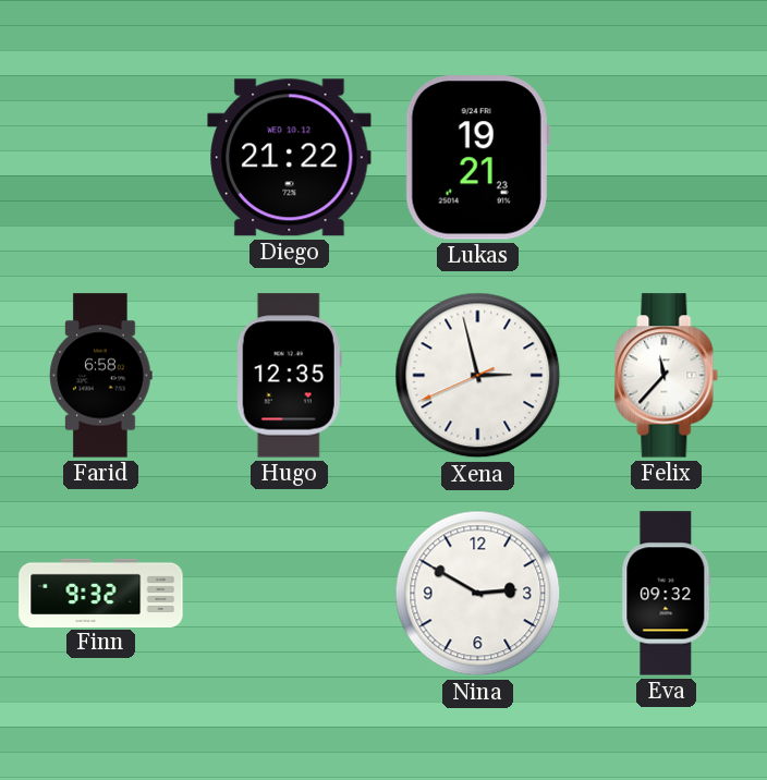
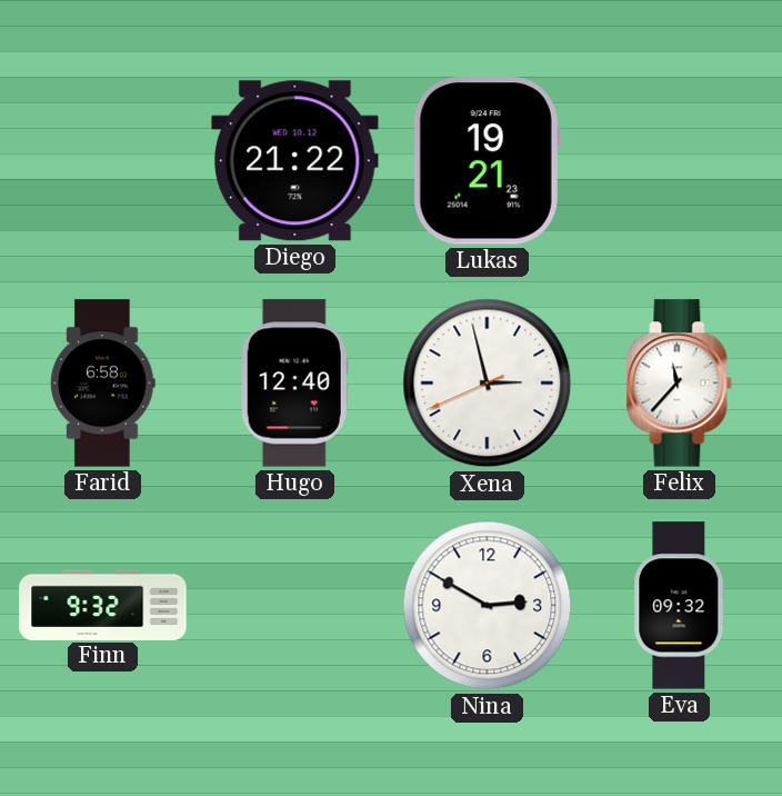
Hugo: 12:35 -> 12:40 (294, 384)
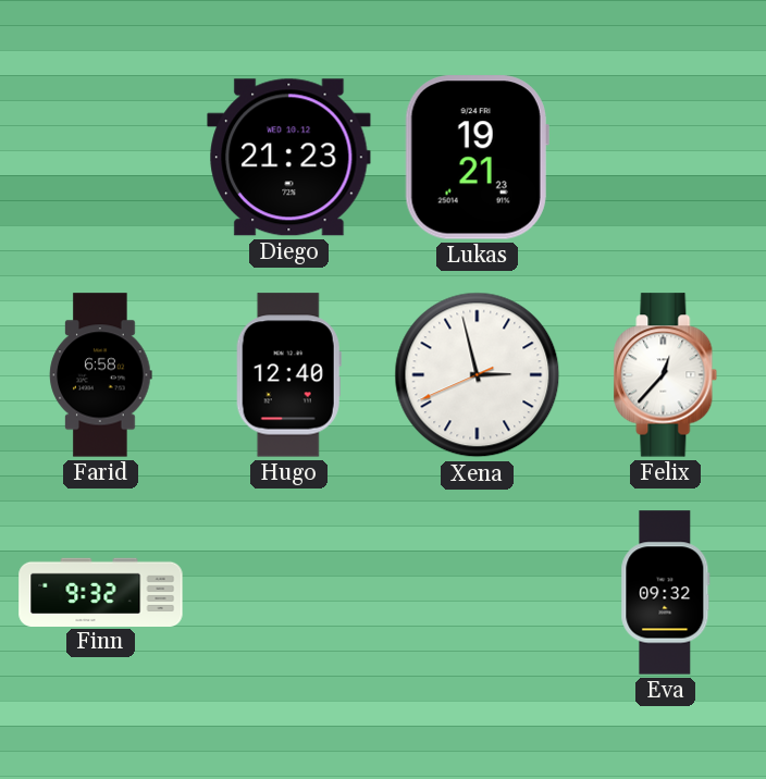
Diego: 21:22 -> 21:23 (289, 158)
Felix: 11:37 -> 12:37 (666, 375)
Nina: 2:50 -> none (488, 606)
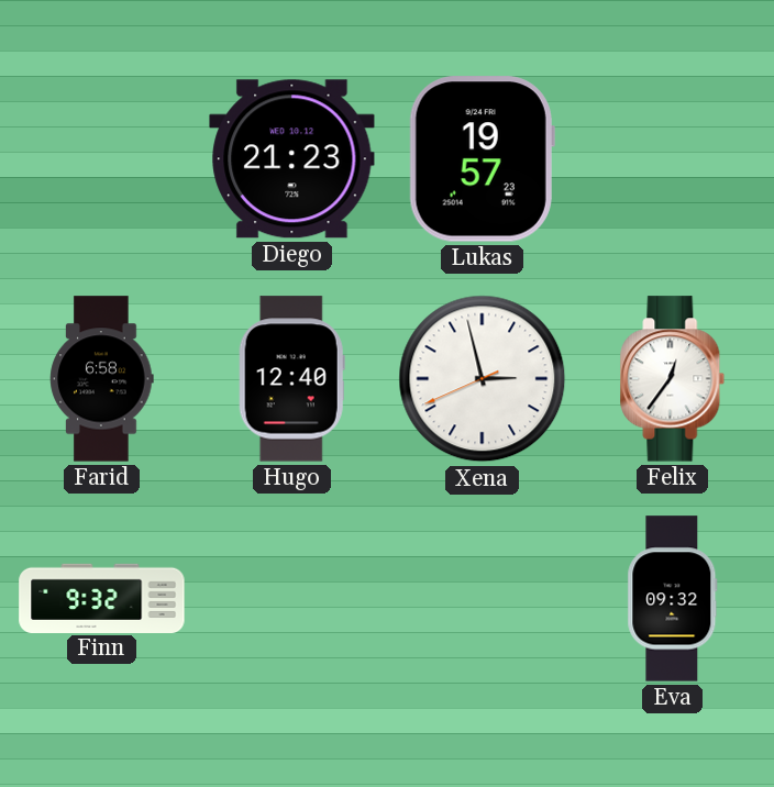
Lukas: 19:21 -> 19:57 (482, 159)
Felix: 12:37 -> 12:36 (673, 379)
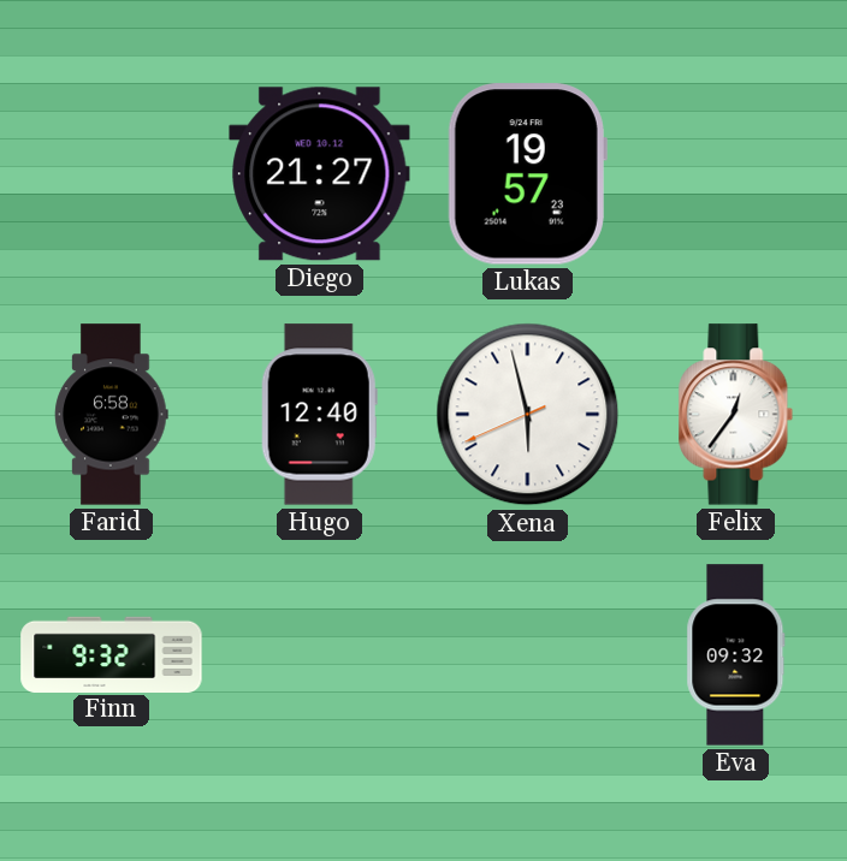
Diego: 21:23 -> 21:27 (320, 174)
Xena: 2:57 -> 5:57 (528, 415)
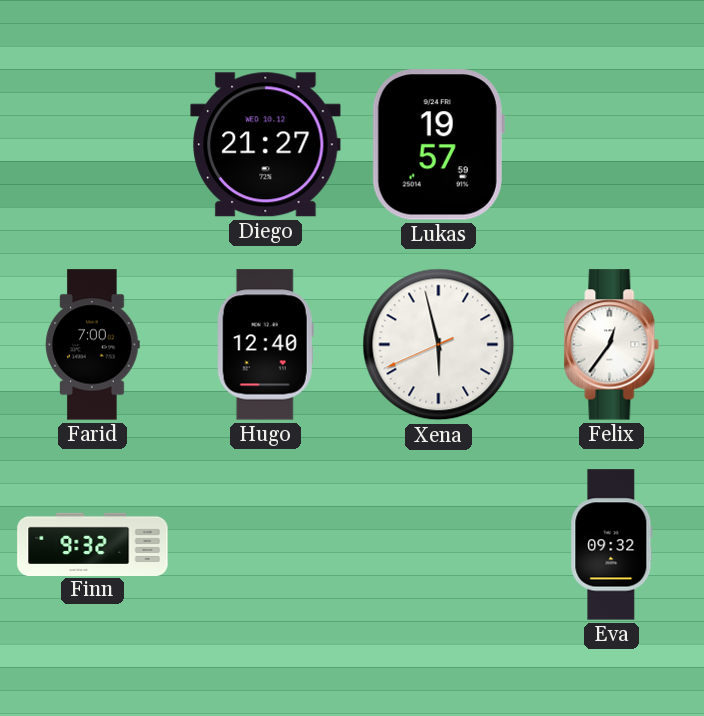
Lukas: 19:57:23 -> 19:57:59 (438, 145)
Farid: 6:58 -> 7:00 (93, 345)
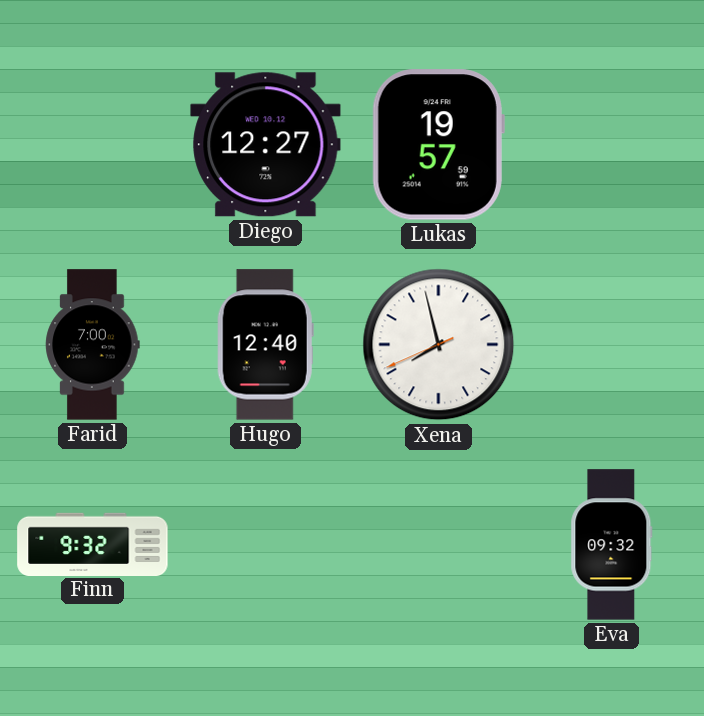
Diego: 21:27 -> 12:27 (266, 145)
Xena: 5:57 -> 7:57 (439, 345)
Felix: 12:36 -> none (612, 345)
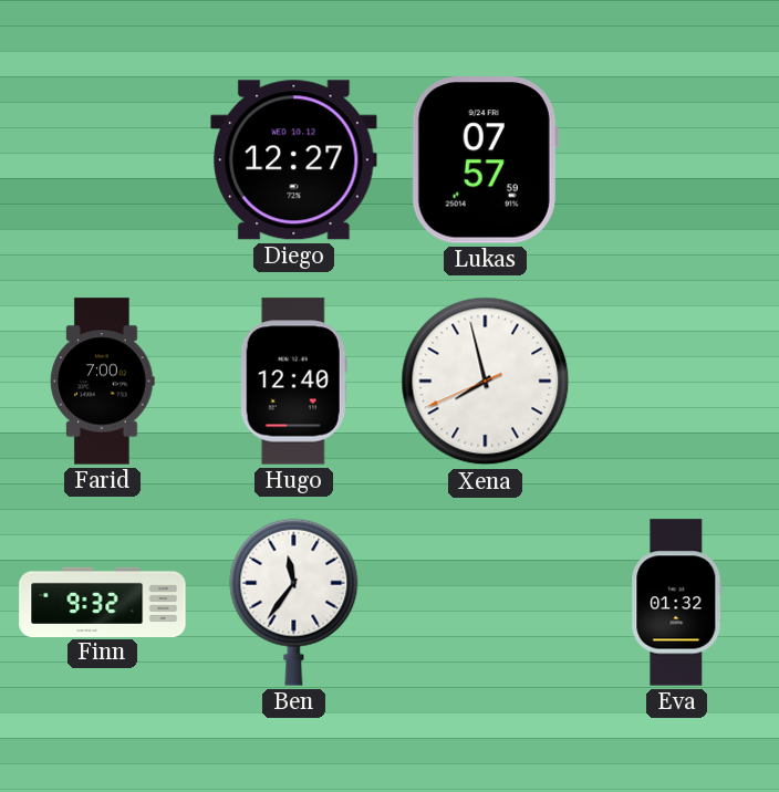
Lukas: 19:57 -> 07:57 (485, 160)
Ben: none -> 11:36 (294, 602)
Eva: 09:32 -> 01:32 (677, 603)
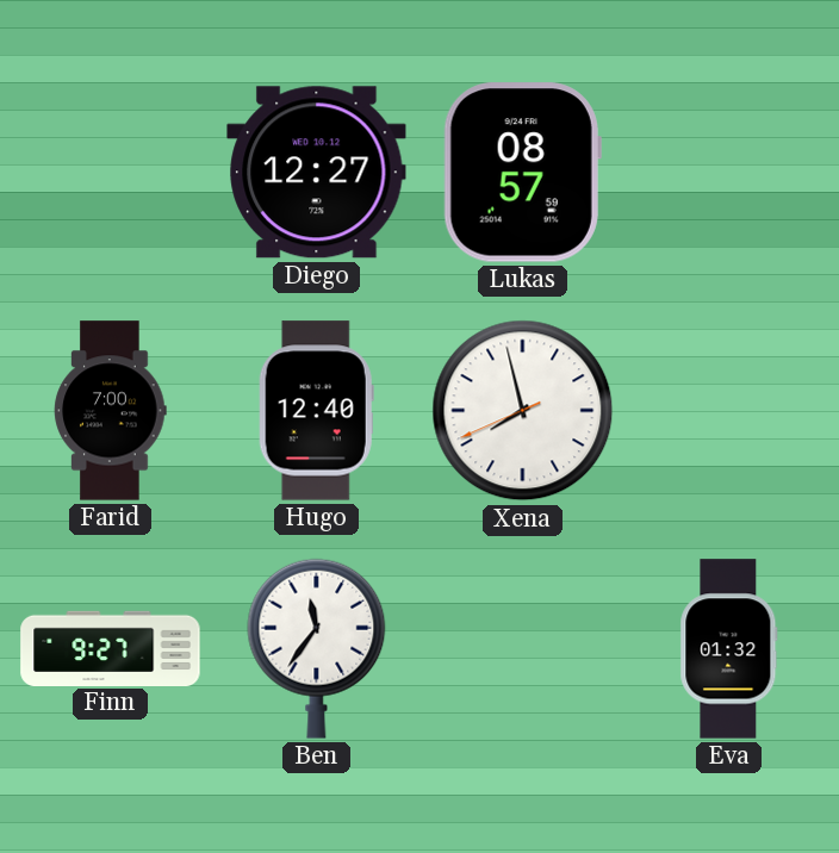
Lukas: 07:57 -> 08:57 (522, 173)
Finn: 9:32 -> 9:27 (111, 648)
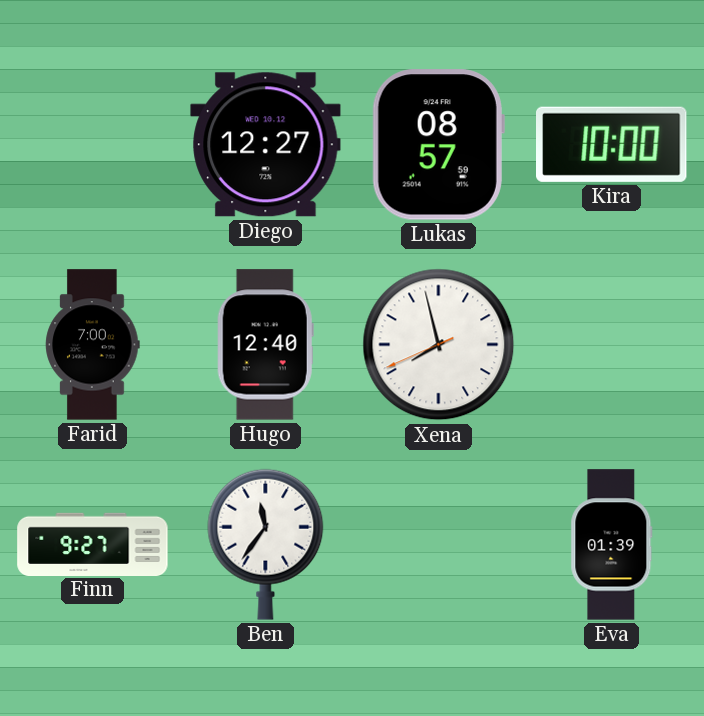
Kira: none -> 10:00 (612, 144)
Eva: 01:32 -> 01:39 (612, 545)
